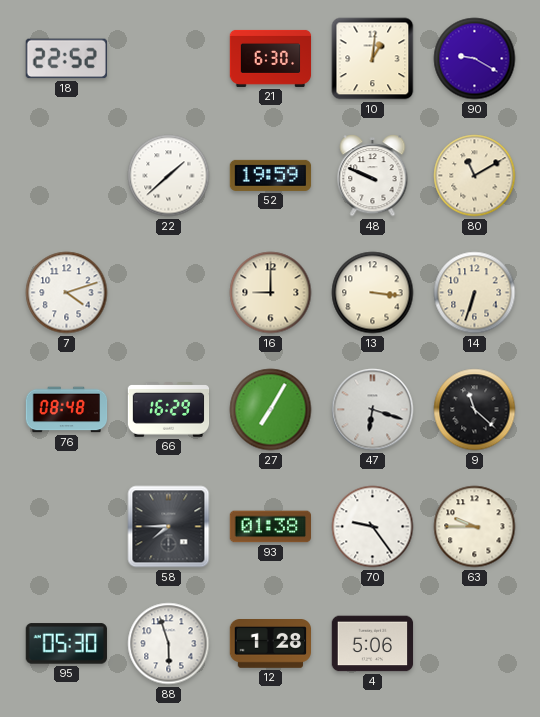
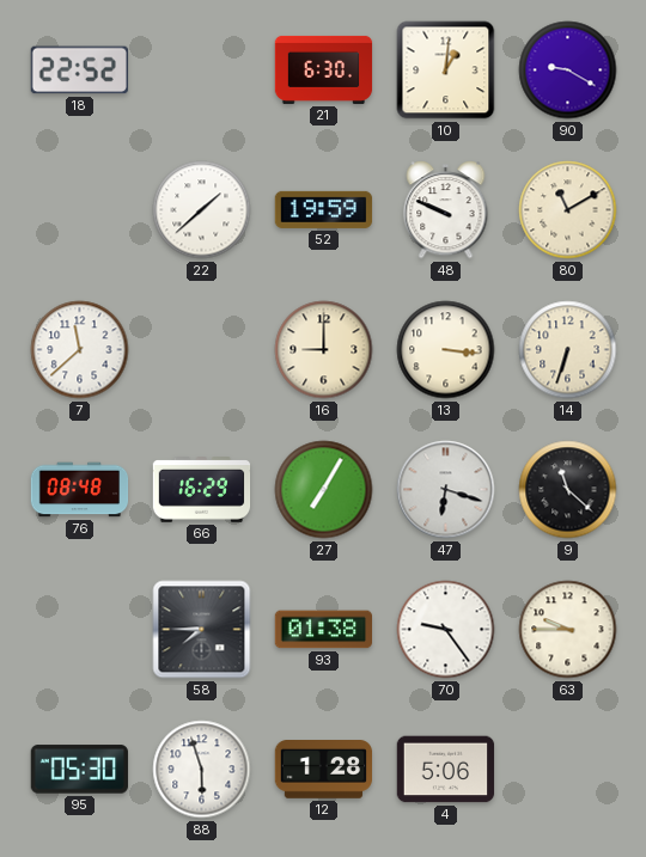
7: 4:12 -> 11:38 (80, 350)
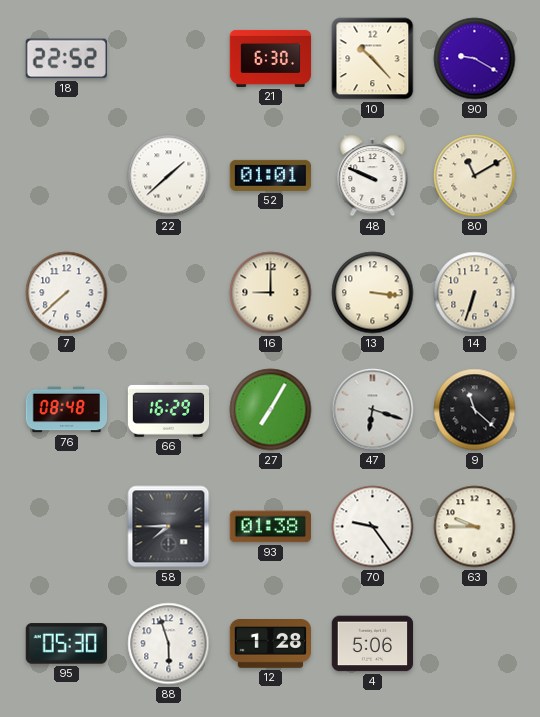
10: 1:01 -> 10:23 (373, 59)
52: 19:59 -> 01:01 (271, 175)
7: 11:38 -> 7:38 (67, 293)
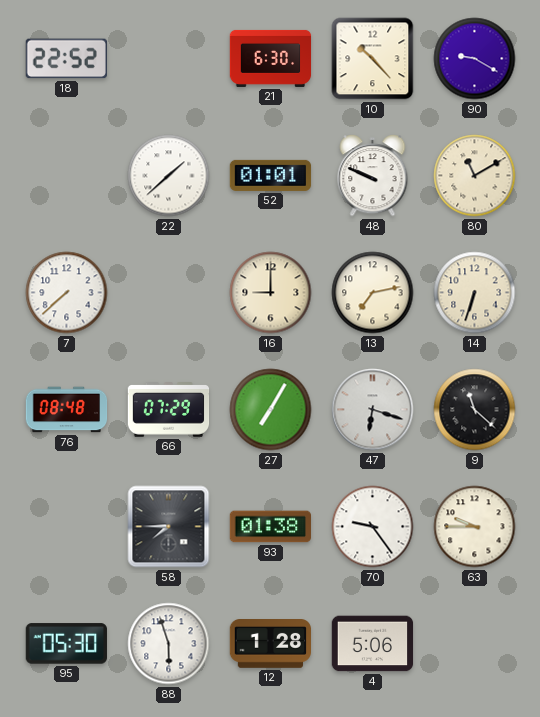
13: 3:16 -> 7:13 (373, 293)
66: 16:29 -> 07:29 (169, 410)
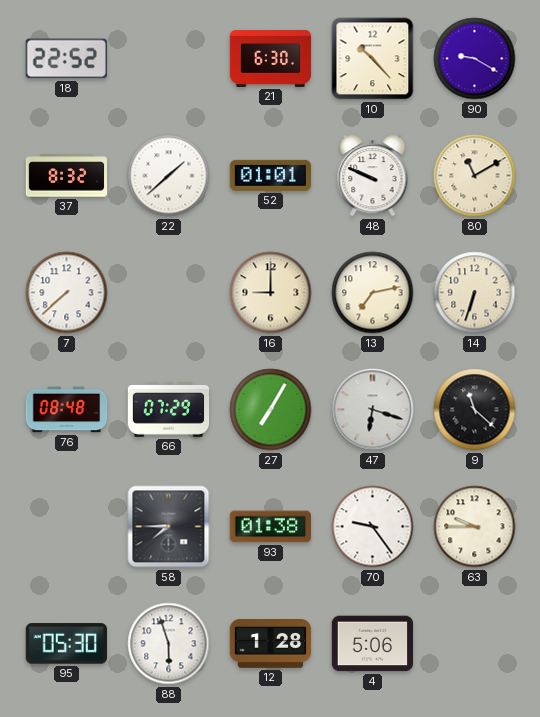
37: none -> 8:32 (67, 176)
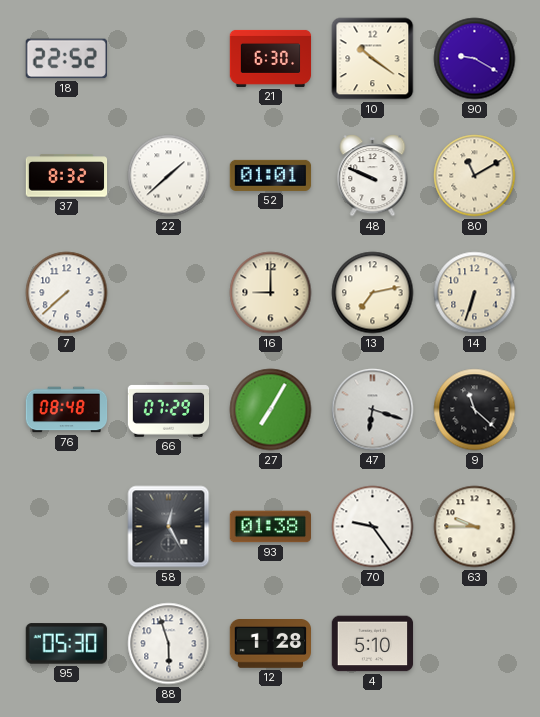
10: 10:23 -> 10:21 (373, 59)
58: 7:45 -> 12:25 (169, 527)
4: 5:06 -> 5:10 (373, 644)
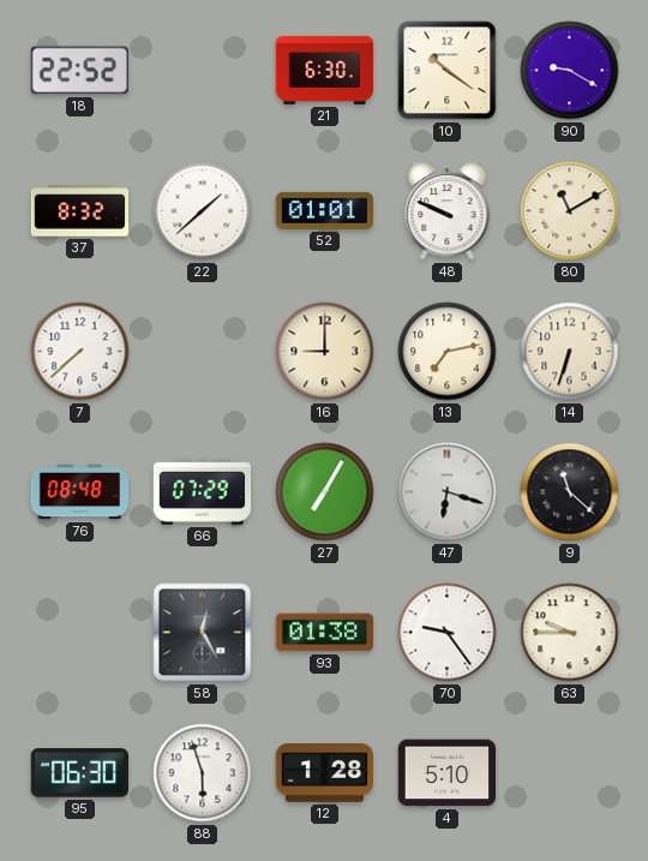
95: 05:30 -> 06:30 (79, 773)
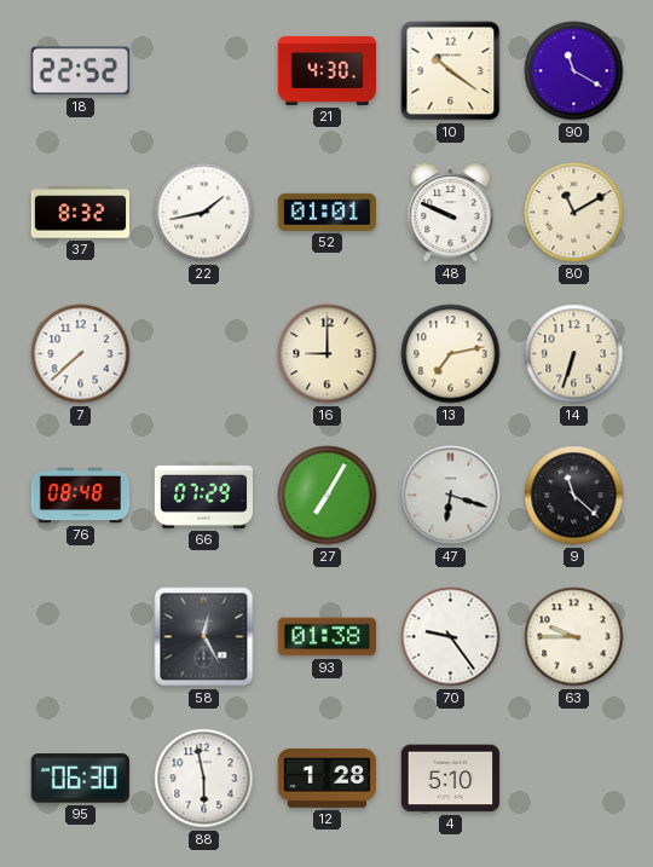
21: 6:30 -> 4:30 (328, 70)
90: 9:20 -> 11:20 (574, 71)
22: 1:38 -> 1:43 (204, 213)
88: 5:57 -> 5:58 (204, 779)
